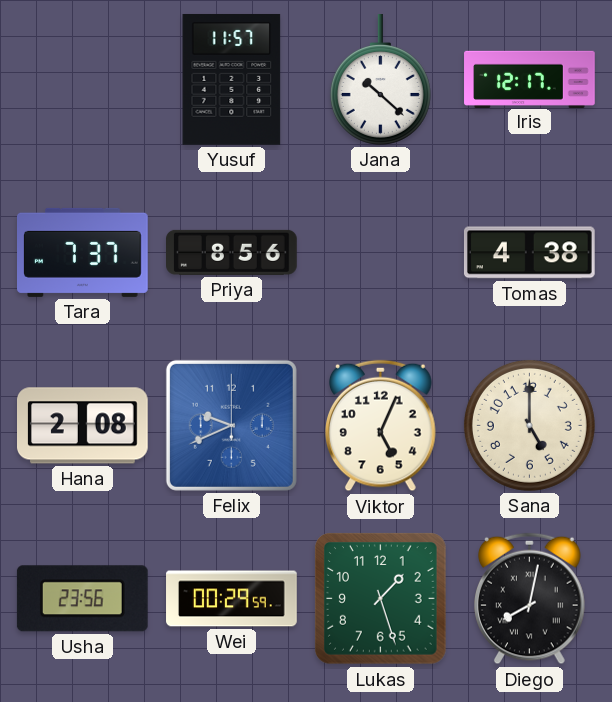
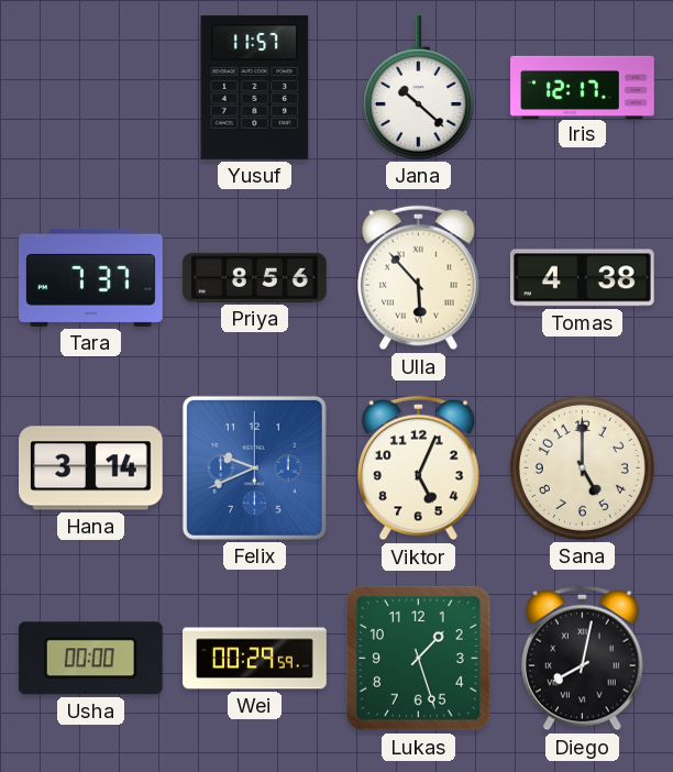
Ulla: none -> 5:53 (419, 278)
Hana: 2:08 -> 3:14 (91, 468)
Usha: 23:56 -> 00:00 (90, 659)
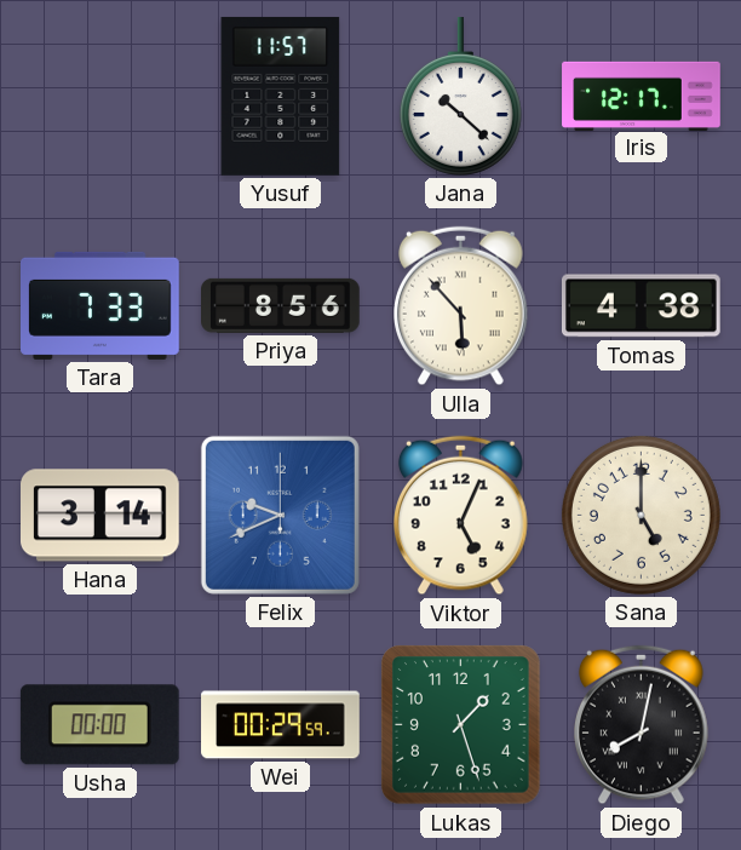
Tara: 7:37 -> 7:33 (100, 305)
